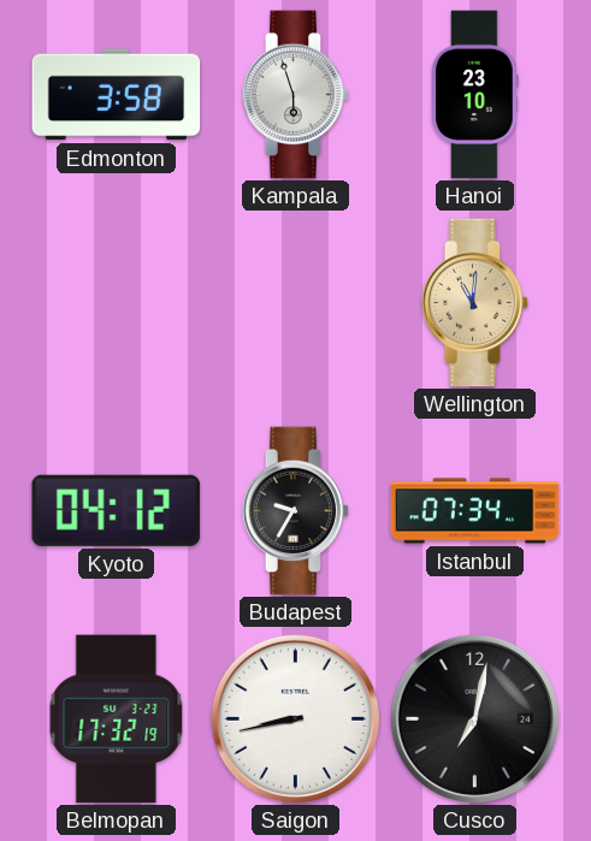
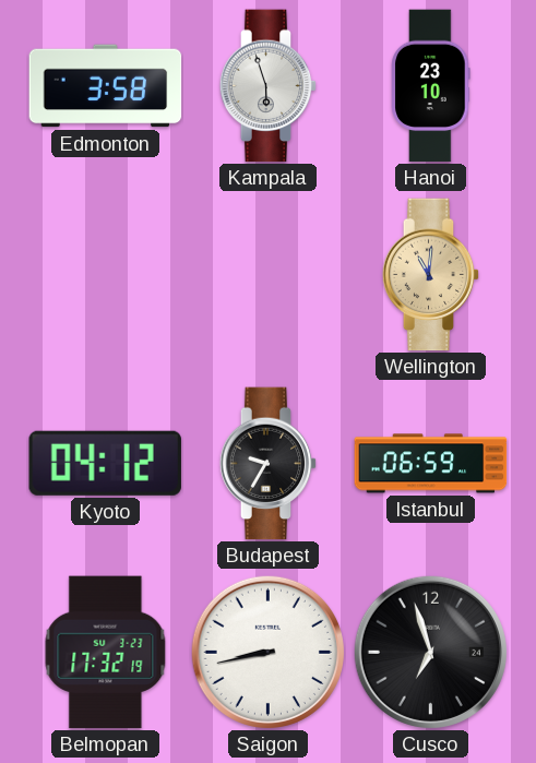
Istanbul: 07:34 -> 06:59 (431, 464)
Cusco: 7:02 -> 6:57 (430, 652)
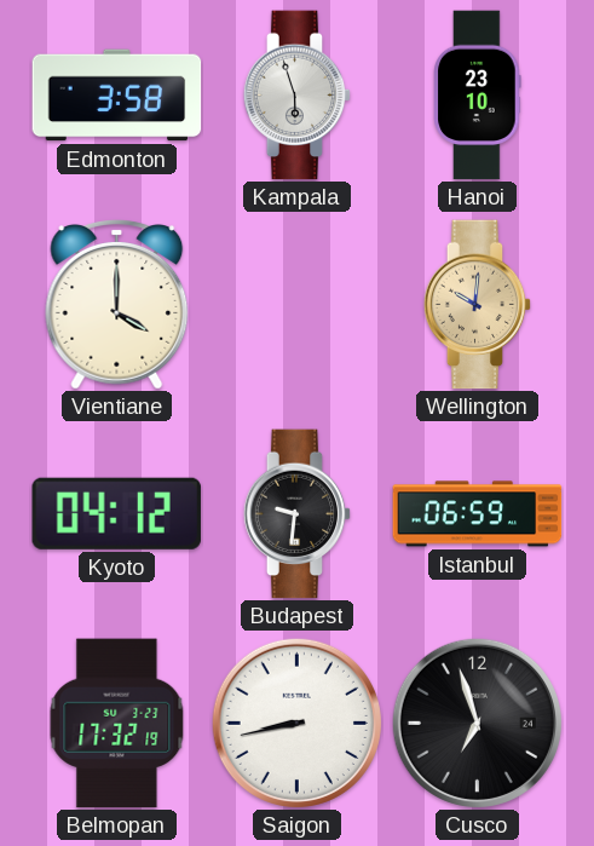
Vientiane: none -> 4:00 (117, 305)
Wellington: 11:01 -> 10:01 (478, 305)
Budapest: 9:35 -> 9:31 (298, 514)
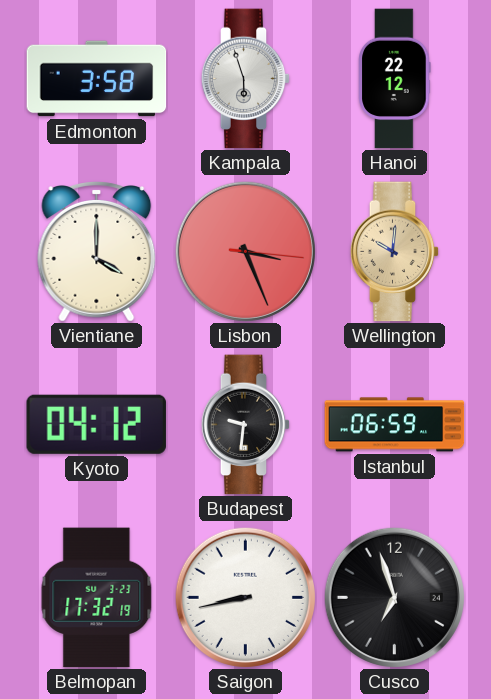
Hanoi: 23:10 -> 22:12 (395, 79)
Lisbon: none -> 3:26 (245, 251)
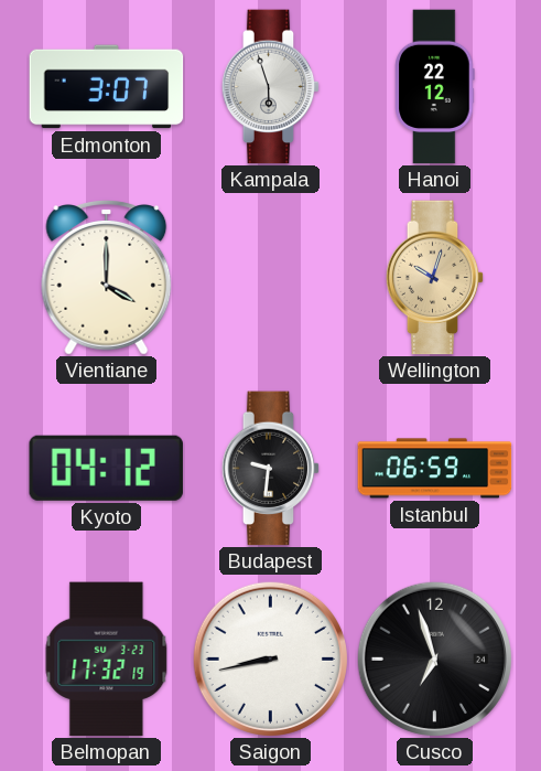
Edmonton: 3:58 -> 3:07 (107, 87)
Lisbon: 3:26 -> none (245, 251)
Wellington: 10:01 -> 10:03 (435, 278)
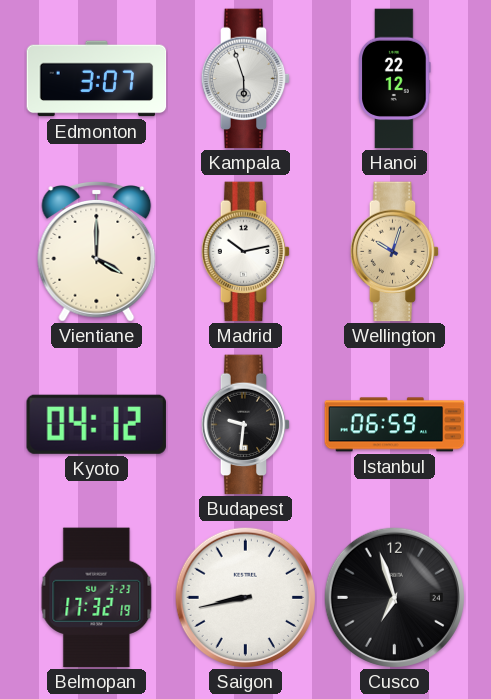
Madrid: none -> 10:13 (246, 252)
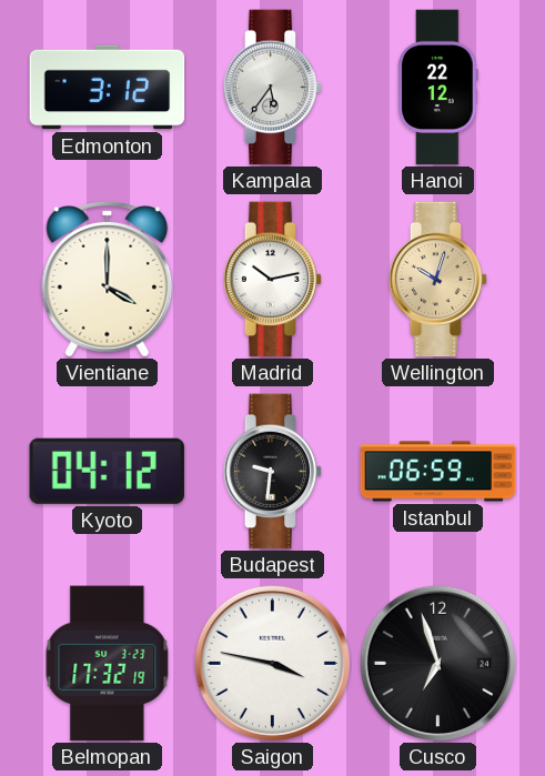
Edmonton: 3:07 -> 3:12 (108, 88)
Kampala: 5:57 -> 5:36 (273, 88)
Saigon: 8:43 -> 3:47 (272, 663)
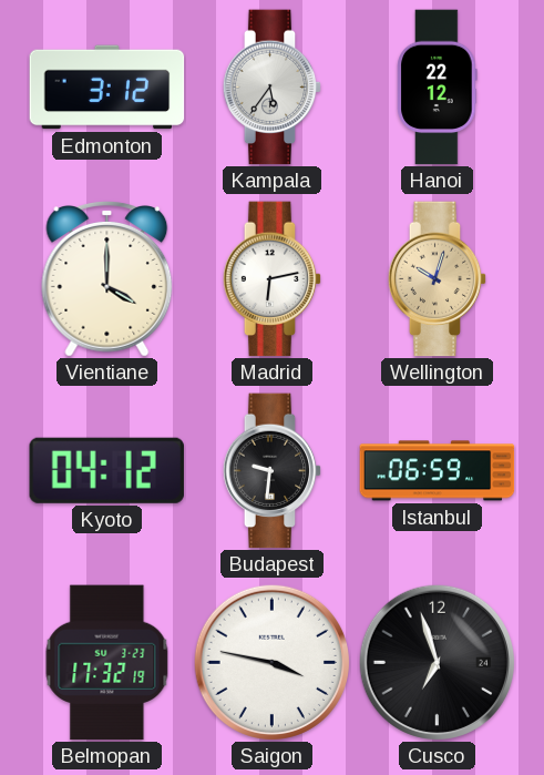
Madrid: 10:13 -> 6:13 (273, 279)
